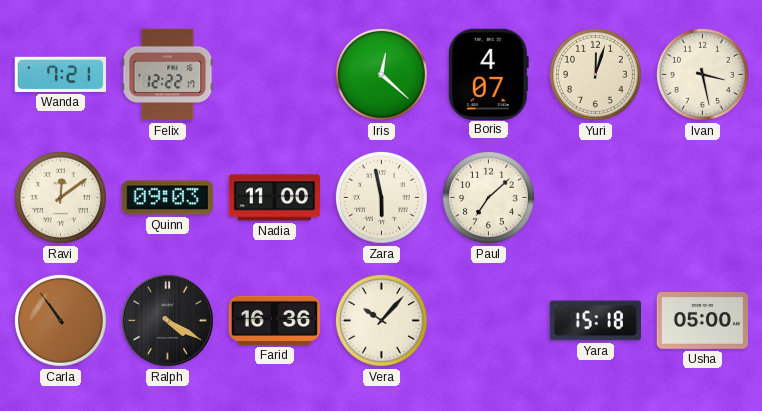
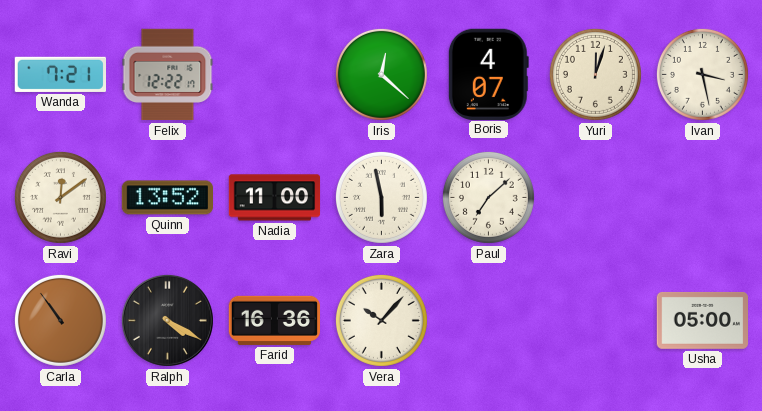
Quinn: 09:03 -> 13:52 (168, 198)
Yara: 15:18 -> none (595, 321)
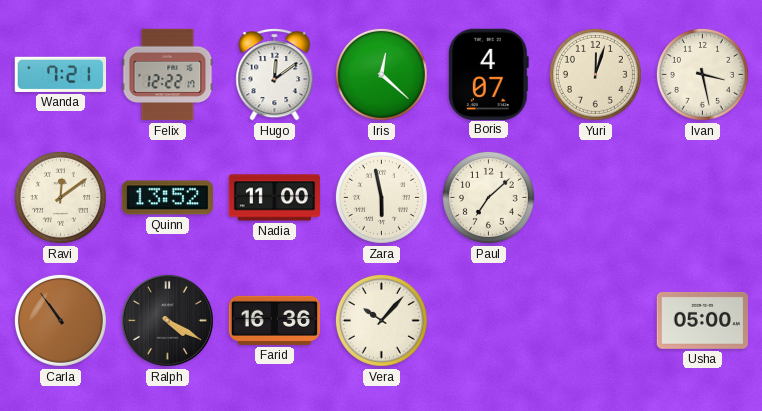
Hugo: none -> 12:09 (275, 75)
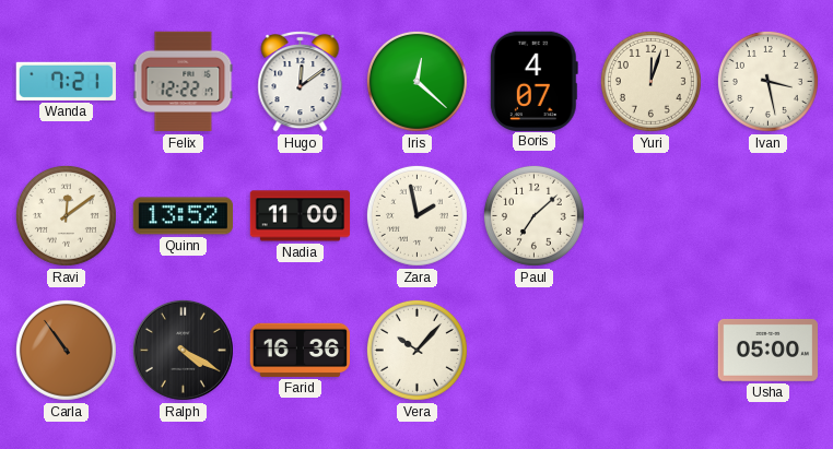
Zara: 5:58 -> 1:58 (416, 215)
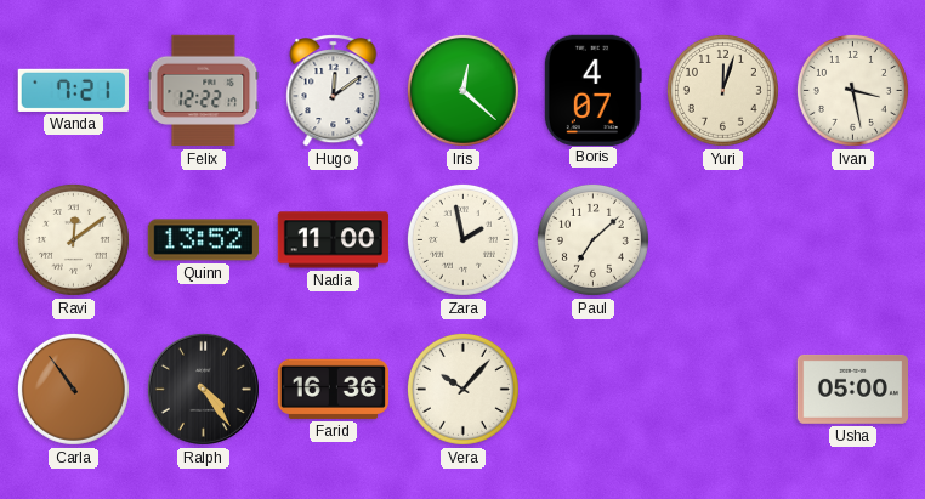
Ralph: 4:20 -> 4:24 (203, 389)
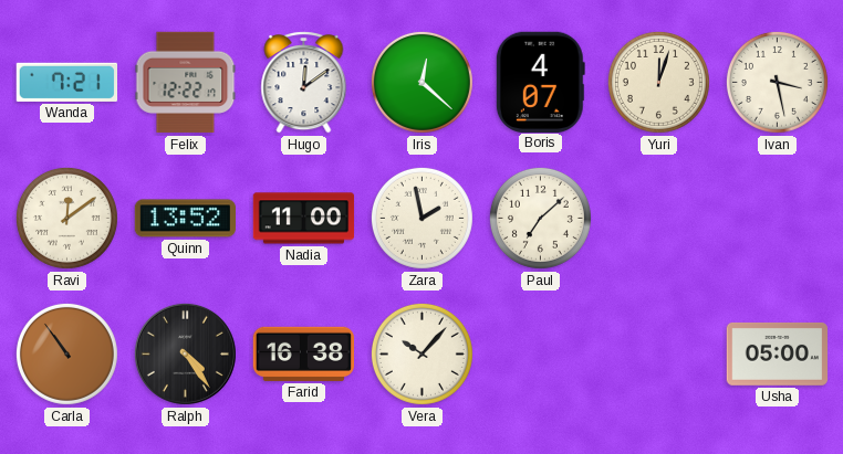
Farid: 16:36 -> 16:38 (303, 353)
